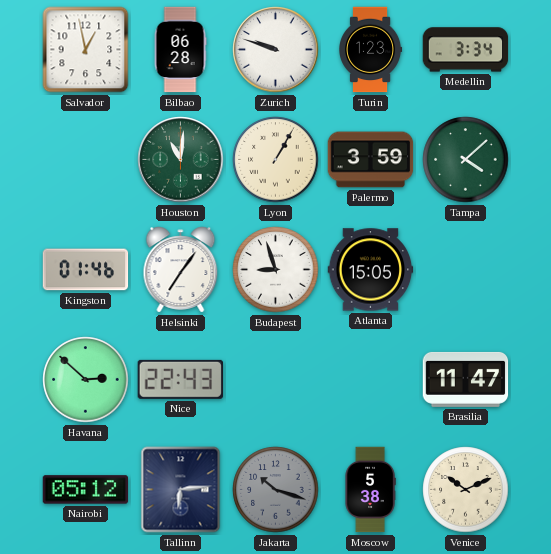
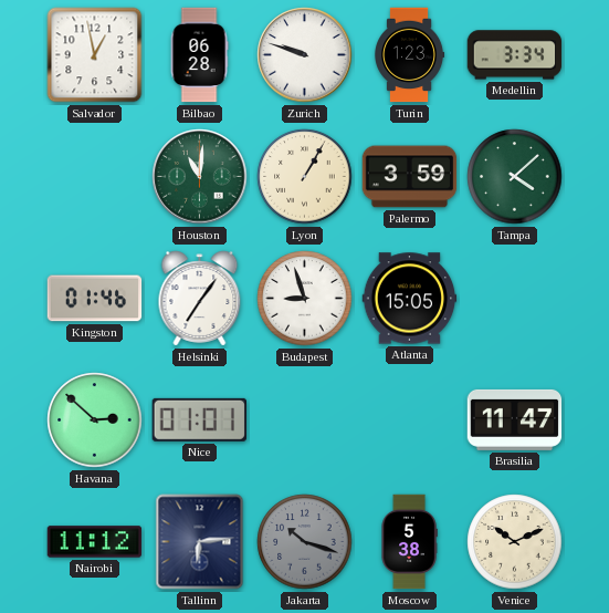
Nice: 22:43 -> 01:01 (199, 419)
Nairobi: 05:12 -> 11:12 (95, 542)
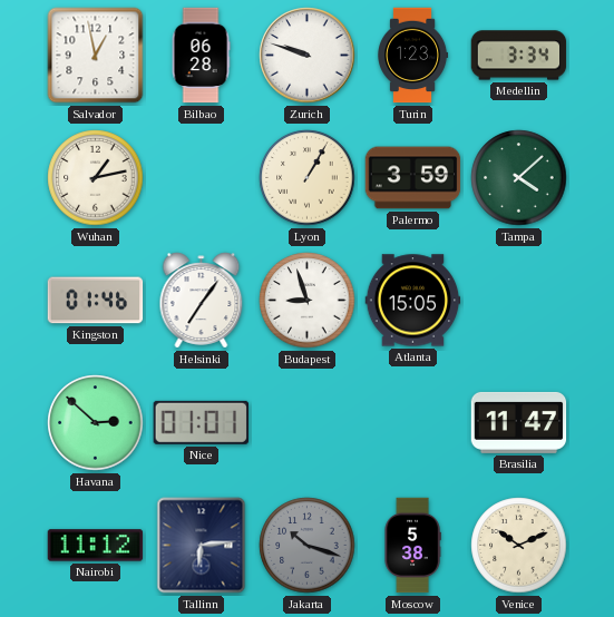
Wuhan: none -> 1:13 (96, 178)
Houston: 11:01 -> none (200, 177)
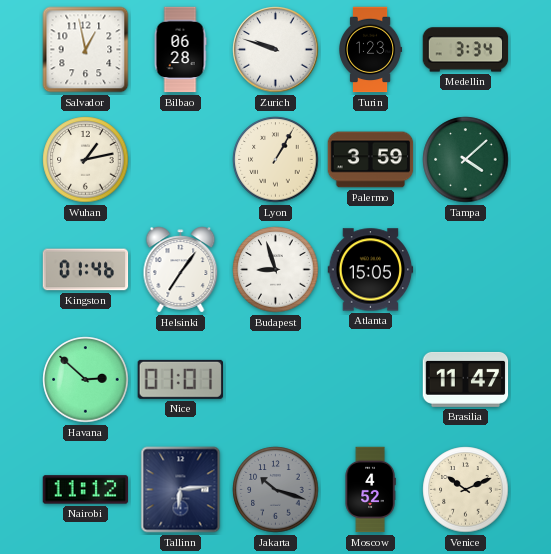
Moscow: 5:38 -> 4:52 (370, 490)
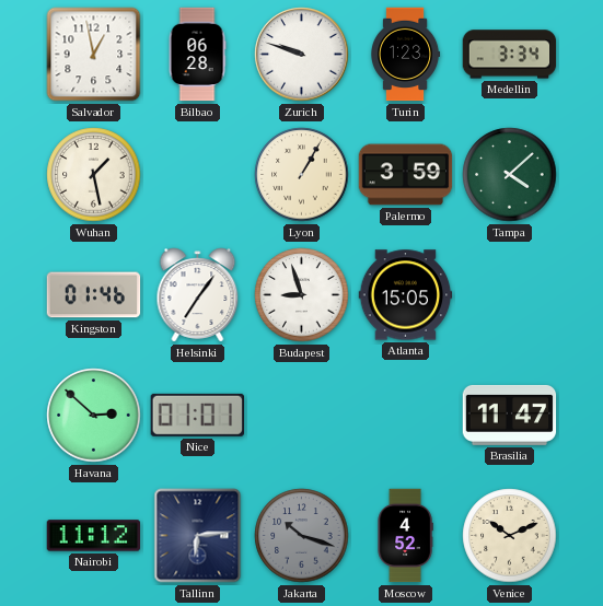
Wuhan: 1:13 -> 1:28 (94, 175)
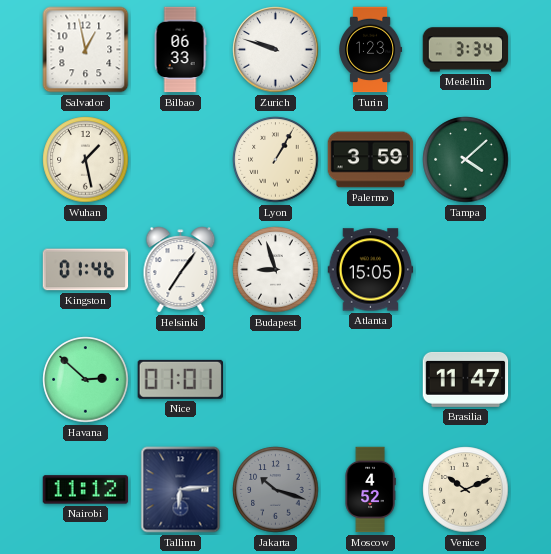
Bilbao: 06:28 -> 06:33 (180, 50)
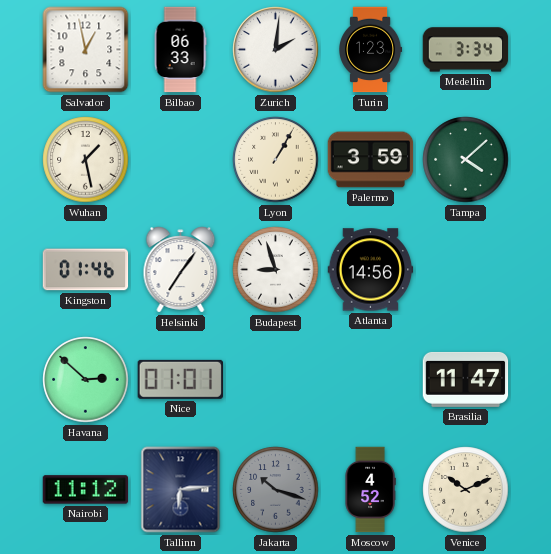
Zurich: 9:48 -> 2:01 (276, 50)
Atlanta: 15:05 -> 14:56 (371, 270)
